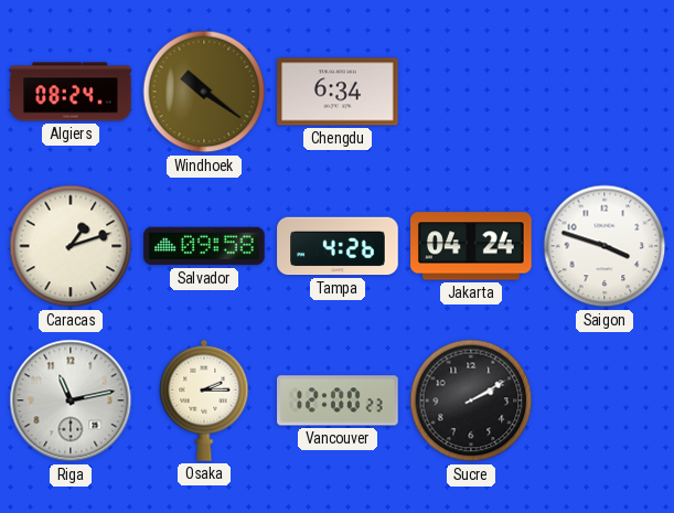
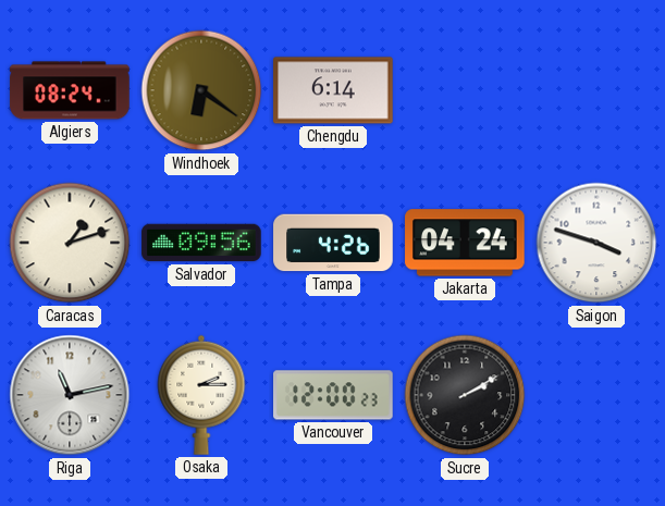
Windhoek: 10:21 -> 6:21 (201, 90)
Chengdu: 6:34 -> 6:14 (333, 90)
Salvador: 09:58 -> 09:56 (201, 243)
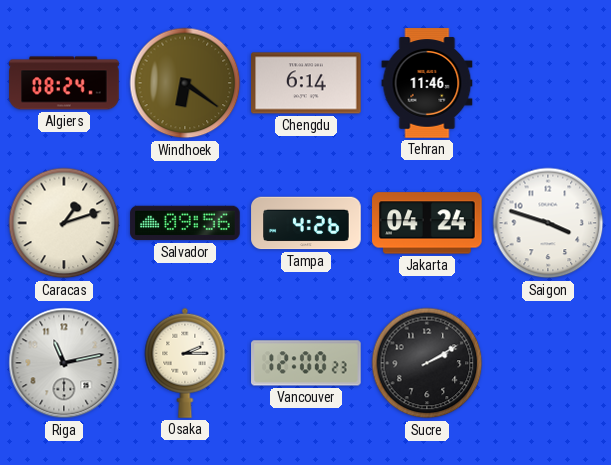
Tehran: none -> 11:46 (427, 83)
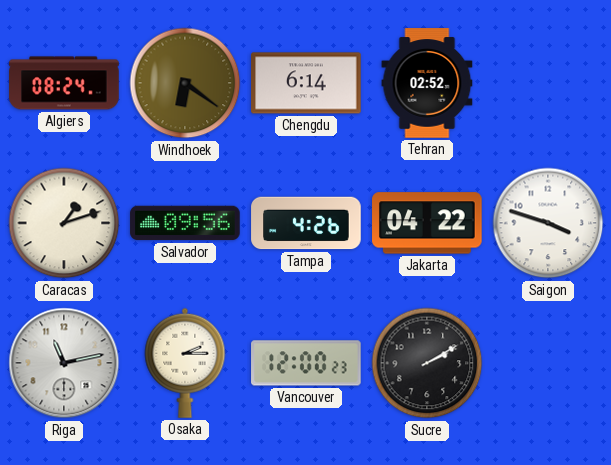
Tehran: 11:46 -> 02:52 (427, 83)
Jakarta: 04:24 -> 04:22 (427, 223)
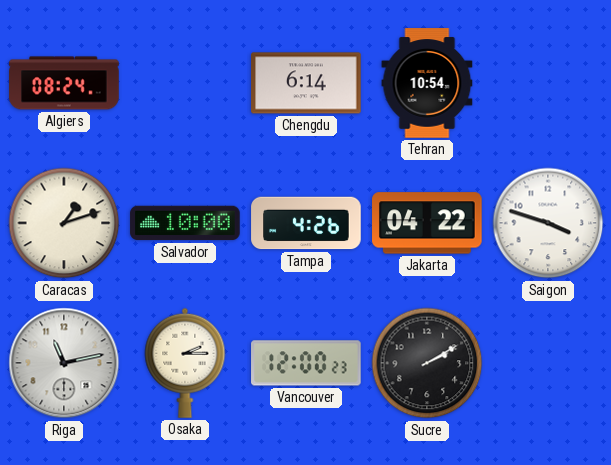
Windhoek: 6:21 -> none (185, 83)
Tehran: 02:52 -> 10:54 (427, 83)
Salvador: 09:56 -> 10:00 (185, 223)
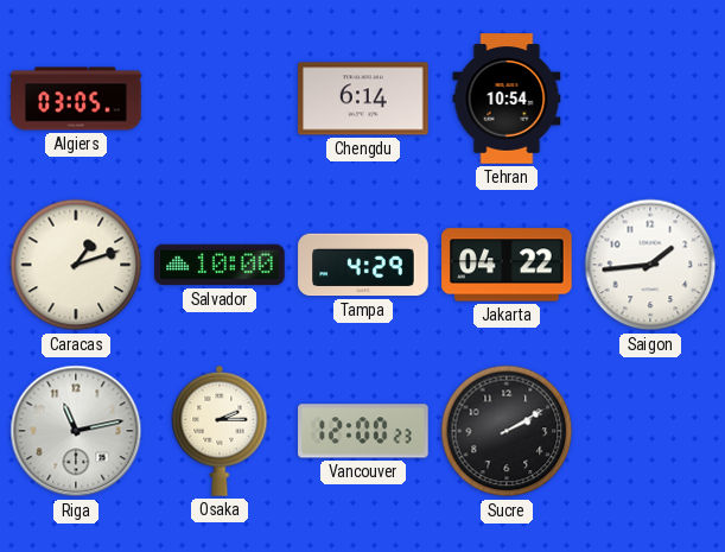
Algiers: 08:24 -> 03:05 (76, 99)
Tampa: 4:26 -> 4:29 (363, 265)
Saigon: 3:48 -> 1:44 (650, 265)
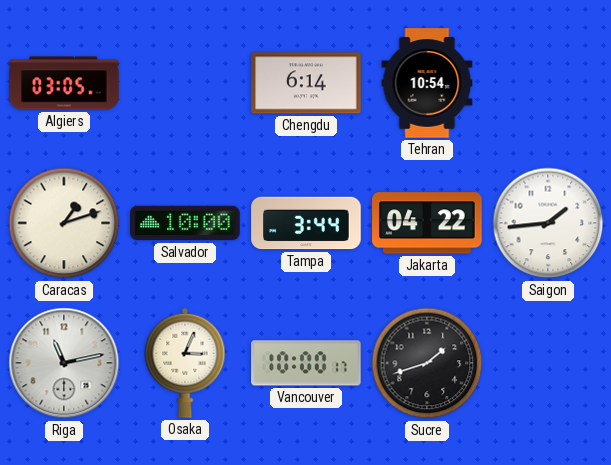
Tampa: 4:29 -> 3:44 (306, 223)
Osaka: 2:15 -> 3:04 (185, 363)
Vancouver: 12:00 -> 10:00 (306, 363)
Sucre: 2:10 -> 1:42 (427, 363)
